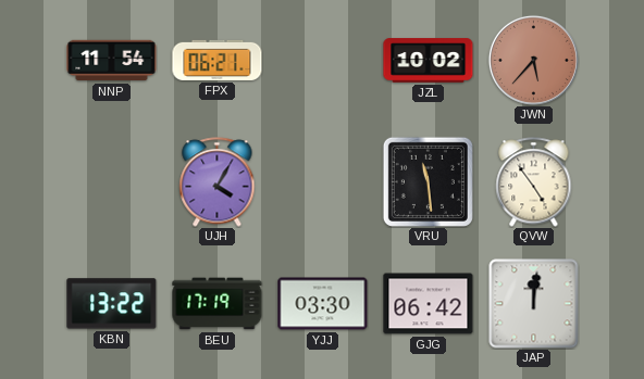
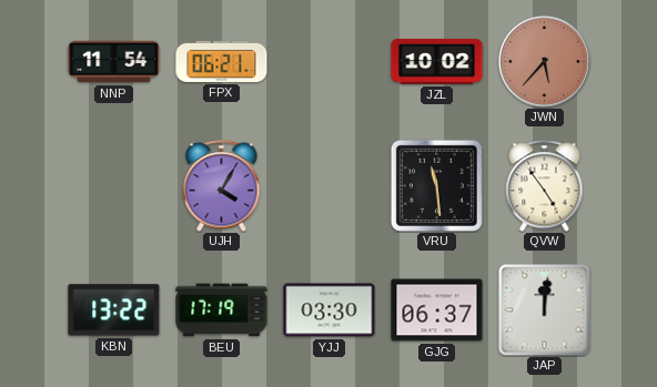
GJG: 06:42 -> 06:37 (437, 310)
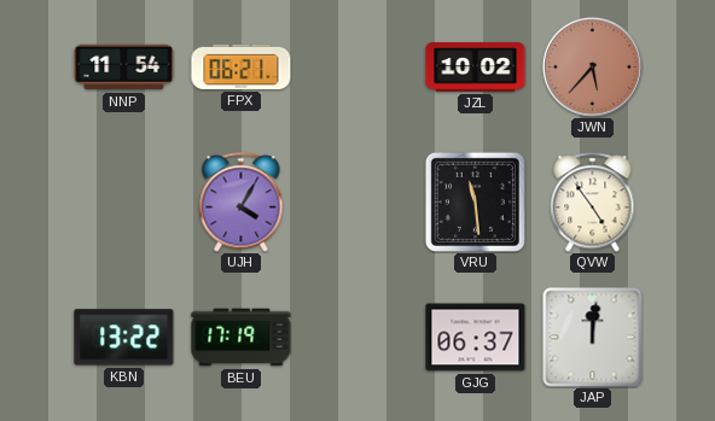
YJJ: 03:30 -> none (330, 310)
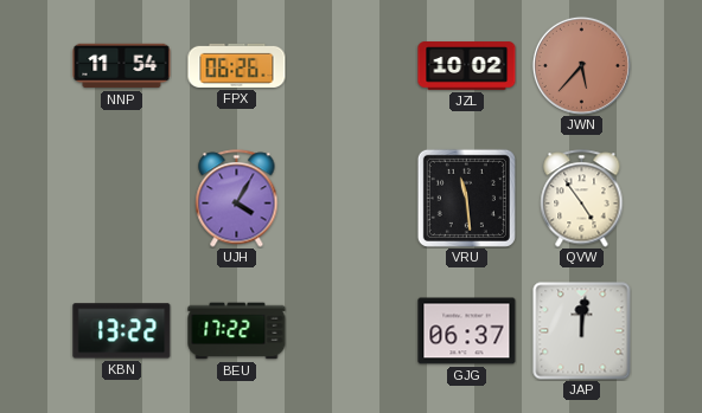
FPX: 06:21 -> 06:26 (237, 65)
BEU: 17:19 -> 17:22 (237, 331)
